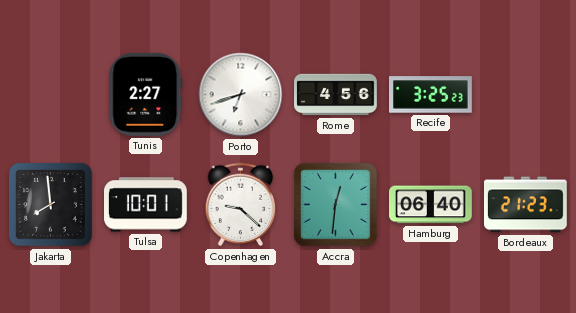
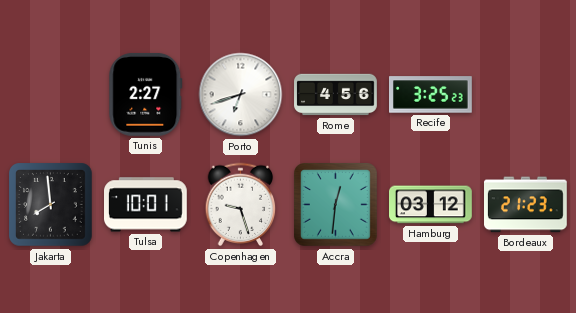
Copenhagen: 9:22 -> 9:27 (241, 205)
Hamburg: 06:40 -> 03:12 (431, 205)
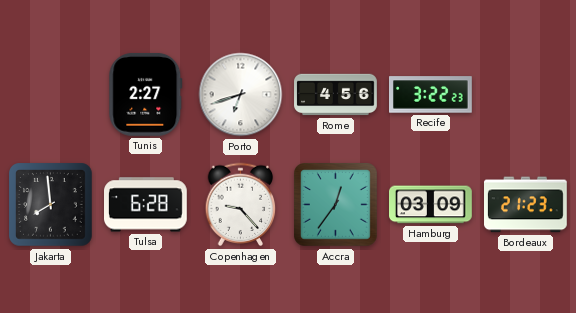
Recife: 3:25 -> 3:22 (431, 95)
Tulsa: 10:01 -> 6:28 (146, 205)
Copenhagen: 9:27 -> 9:23 (241, 205)
Accra: 12:31 -> 12:36 (336, 205)
Hamburg: 03:12 -> 03:09 (431, 205)
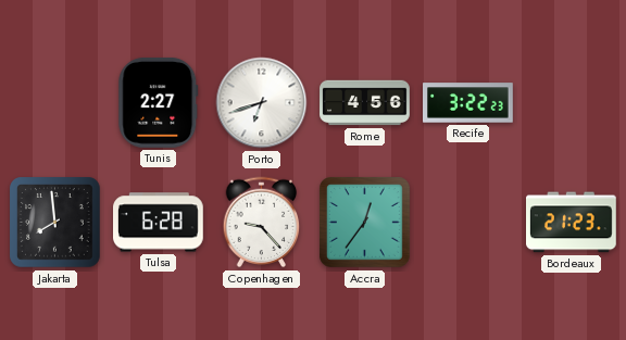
Hamburg: 03:09 -> none (431, 205)
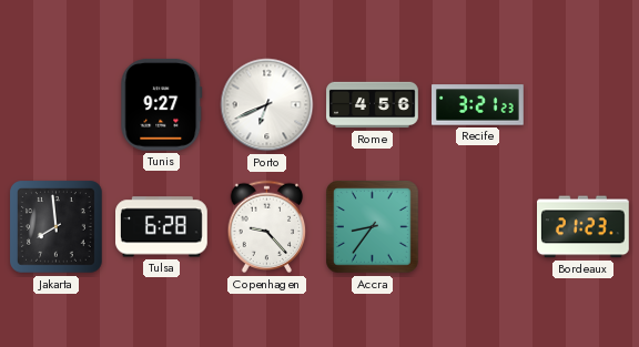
Tunis: 2:27 -> 9:27 (162, 104)
Porto: 6:42 -> 6:41 (267, 105)
Recife: 3:22 -> 3:21 (478, 105)
Accra: 12:36 -> 8:36 (373, 227)
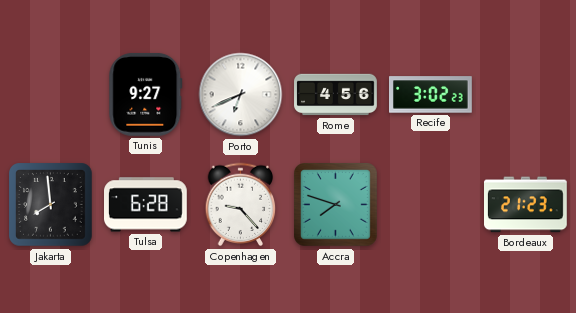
Recife: 3:21 -> 3:02 (431, 95)
Accra: 8:36 -> 7:48 (336, 205)
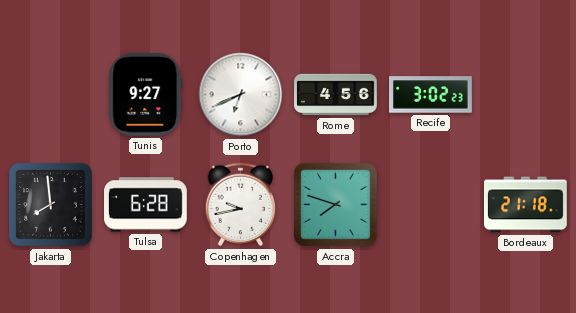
Copenhagen: 9:23 -> 9:43 (241, 205)
Bordeaux: 21:23 -> 21:18 (526, 205)
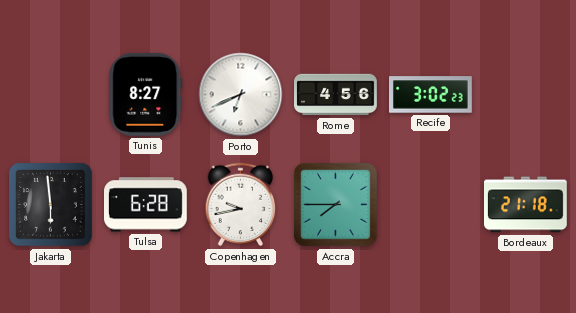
Tunis: 9:27 -> 8:27 (146, 94)
Jakarta: 7:59 -> 5:59 (51, 205)
Accra: 7:48 -> 7:45 (336, 205)
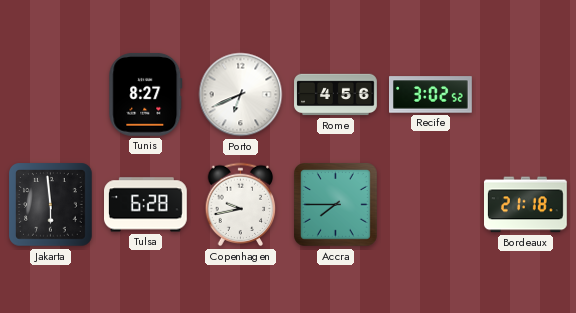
Recife: 3:02:23 -> 3:02:52 (431, 95)
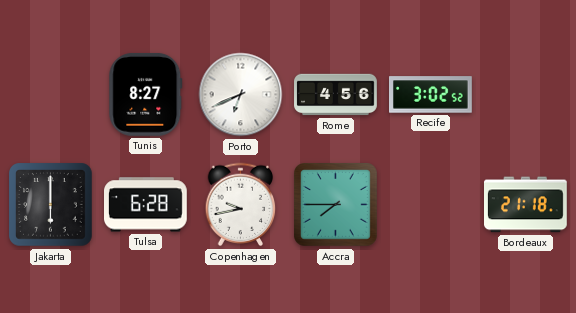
Jakarta: 5:59 -> 6:00 (51, 205)
